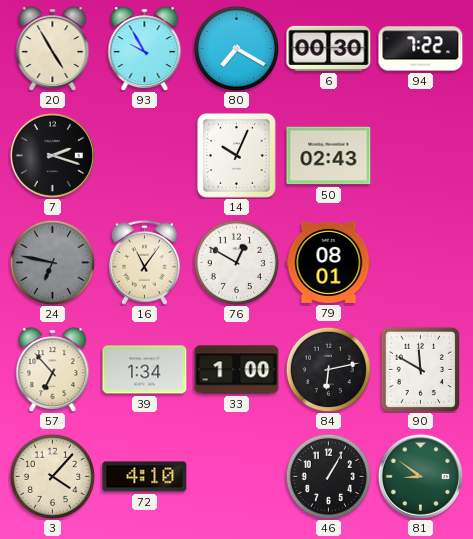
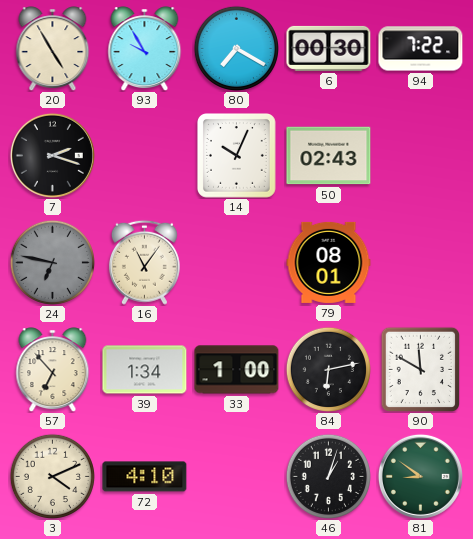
76: 12:50 -> none (236, 262)
3: 4:07 -> 4:11 (52, 476)
46: 1:05 -> 1:03 (328, 476)
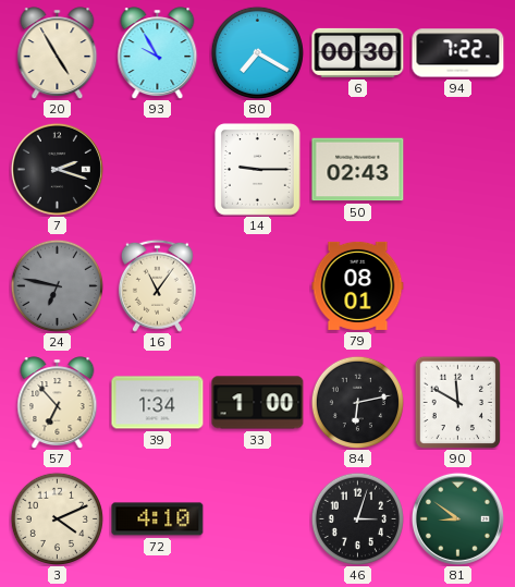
14: 10:04 -> 9:15 (258, 170)
46: 1:03 -> 3:03 (357, 518)
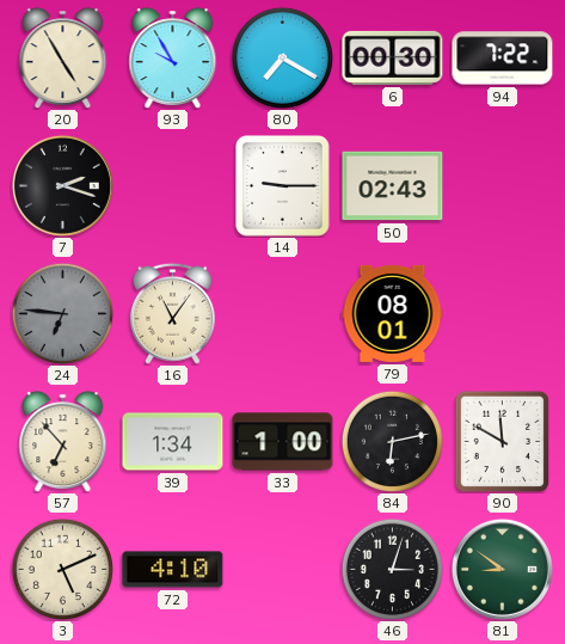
24: 6:47 -> 6:46 (62, 313)
3: 4:11 -> 5:11 (62, 569)
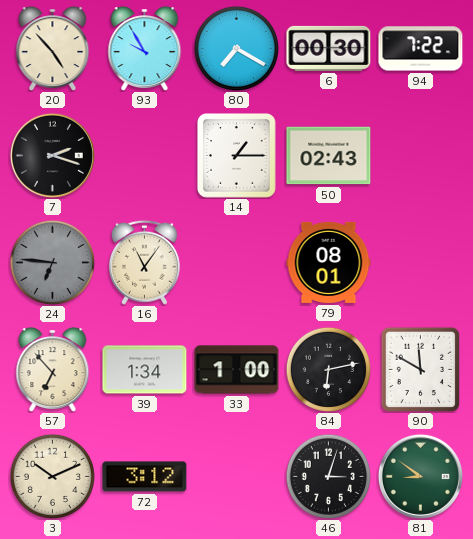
20: 4:55 -> 4:53 (53, 49)
14: 9:15 -> 1:15 (237, 156)
3: 5:11 -> 10:11 (52, 476)
72: 4:10 -> 3:12 (145, 477)
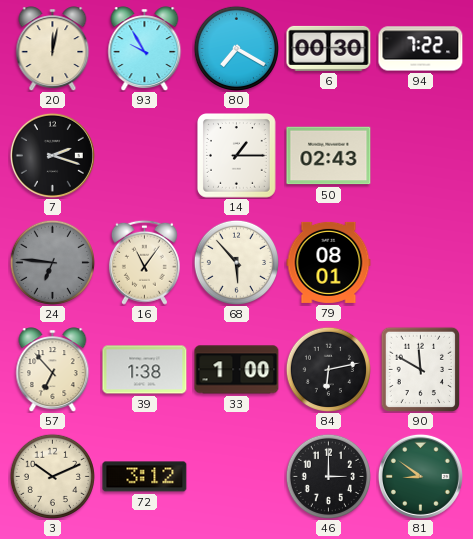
20: 4:53 -> 12:02 (53, 49)
68: none -> 5:53 (236, 262)
39: 1:34 -> 1:38 (145, 370)
46: 3:03 -> 3:00 (328, 476)
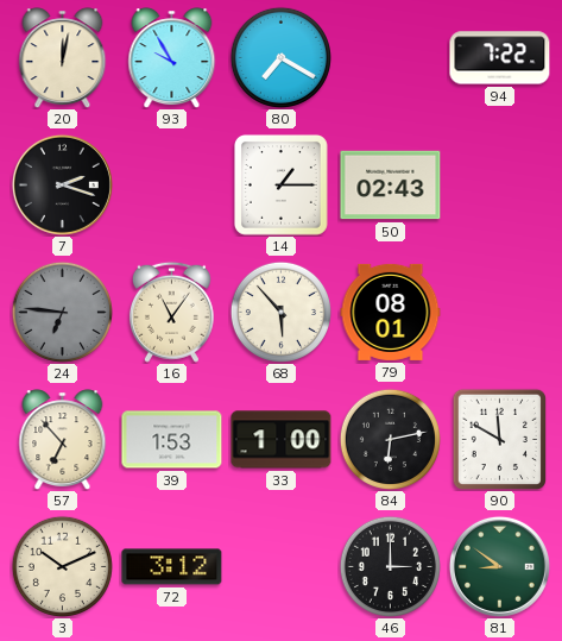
6: 00:30 -> none (329, 48)
39: 1:38 -> 1:53 (172, 440)
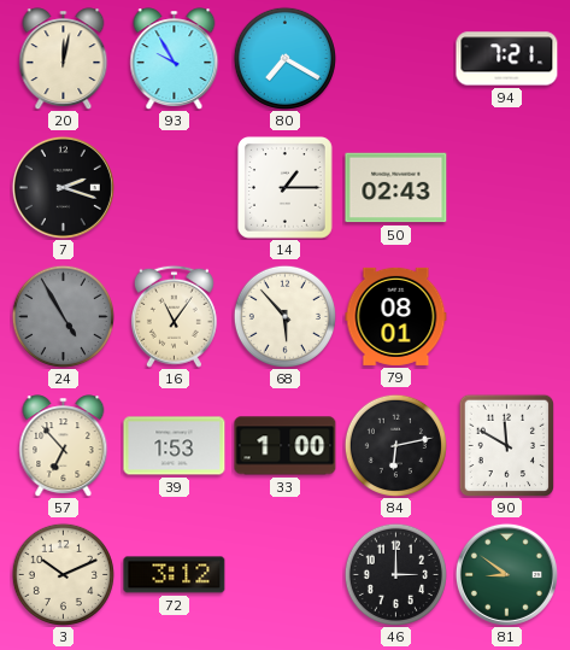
94: 7:22 -> 7:21 (507, 59)
24: 6:46 -> 4:55 (63, 316)
